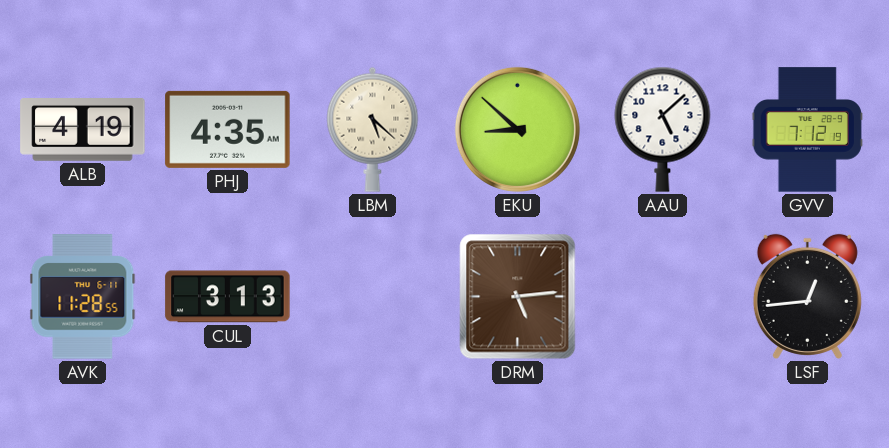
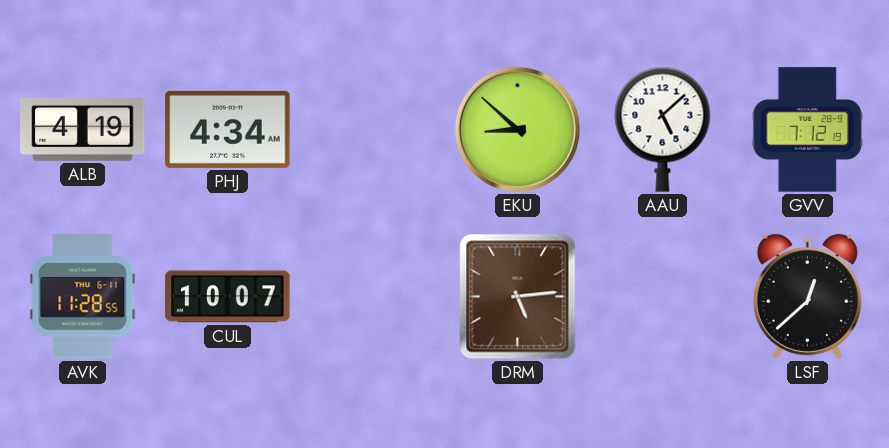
PHJ: 4:35 -> 4:34 (228, 129)
LBM: 5:22 -> none (373, 129)
CUL: 3:13 -> 10:07 (228, 297)
LSF: 12:44 -> 12:38 (807, 296)
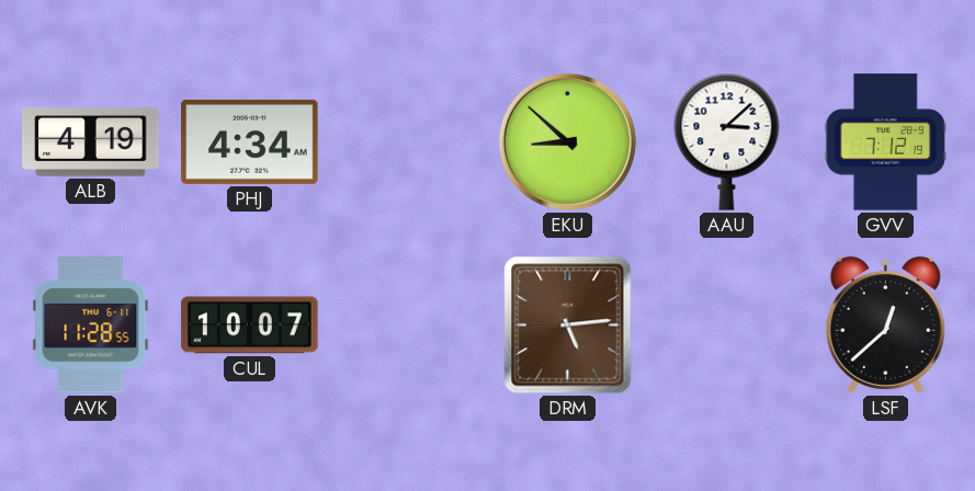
AAU: 5:08 -> 3:08 (727, 141)
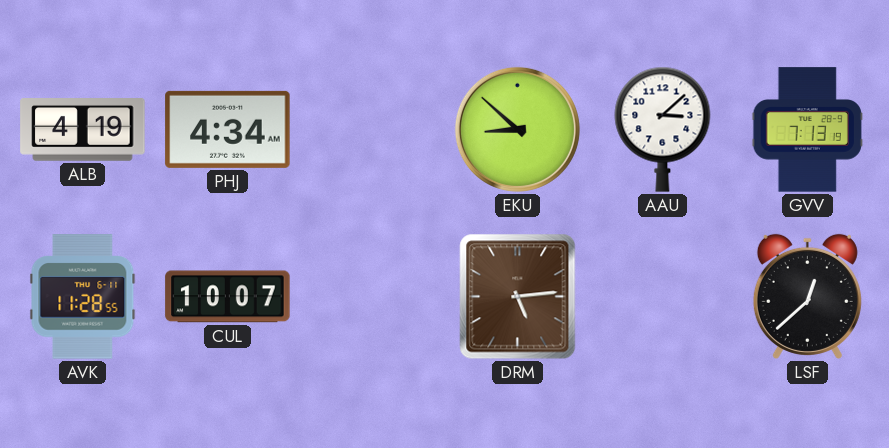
GVV: 7:12 -> 7:13 (807, 130)
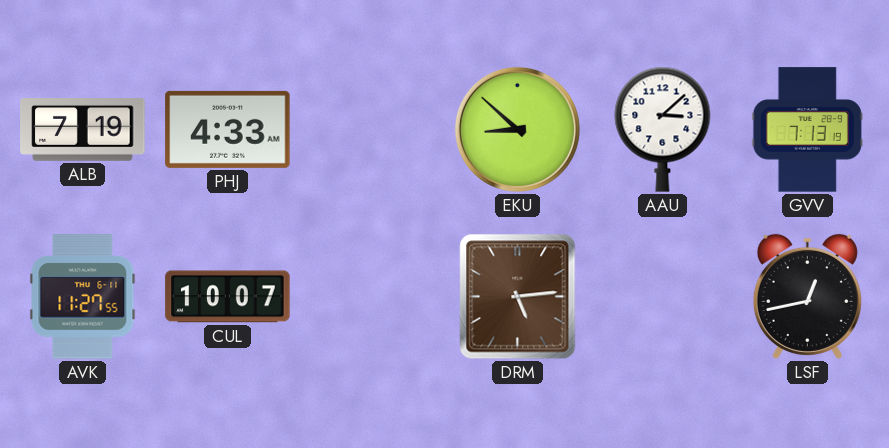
ALB: 4:19 -> 7:19 (83, 130)
PHJ: 4:34 -> 4:33 (228, 129)
AVK: 11:28 -> 11:27 (83, 297)
LSF: 12:38 -> 12:43 (807, 296)
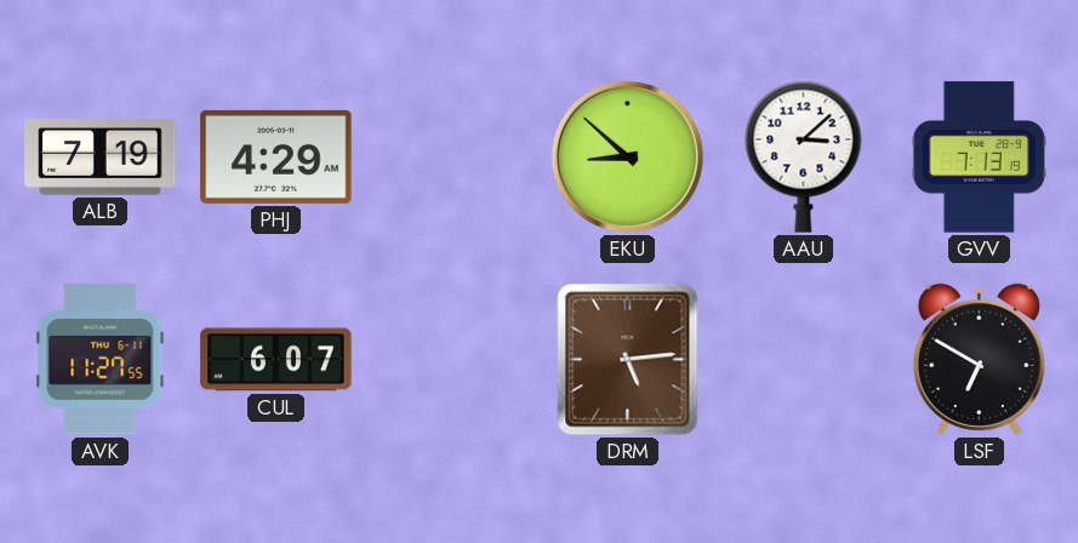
PHJ: 4:33 -> 4:29 (276, 156)
CUL: 10:07 -> 6:07 (276, 360)
LSF: 12:43 -> 6:50 (979, 359)
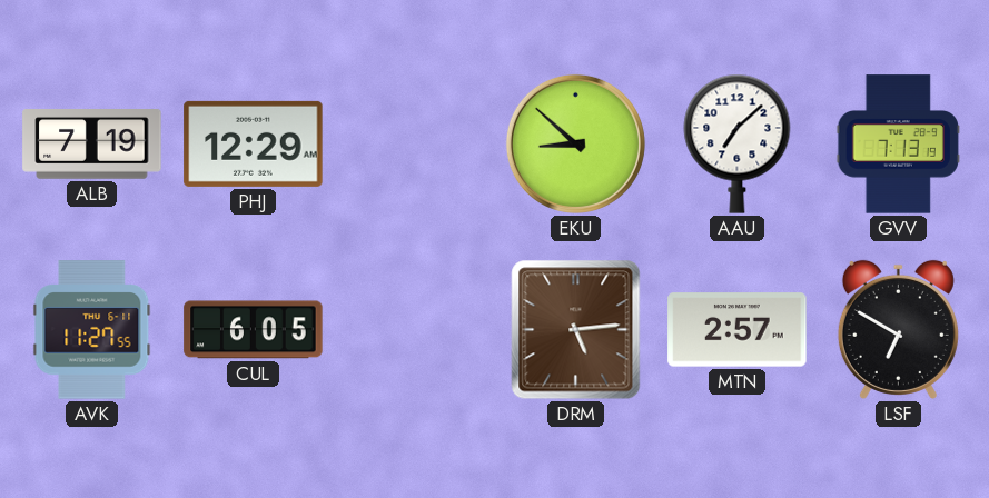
PHJ: 4:29 -> 12:29 (254, 143)
AAU: 3:08 -> 7:08 (738, 143)
CUL: 6:07 -> 6:05 (254, 330)
MTN: none -> 2:57 (738, 330)
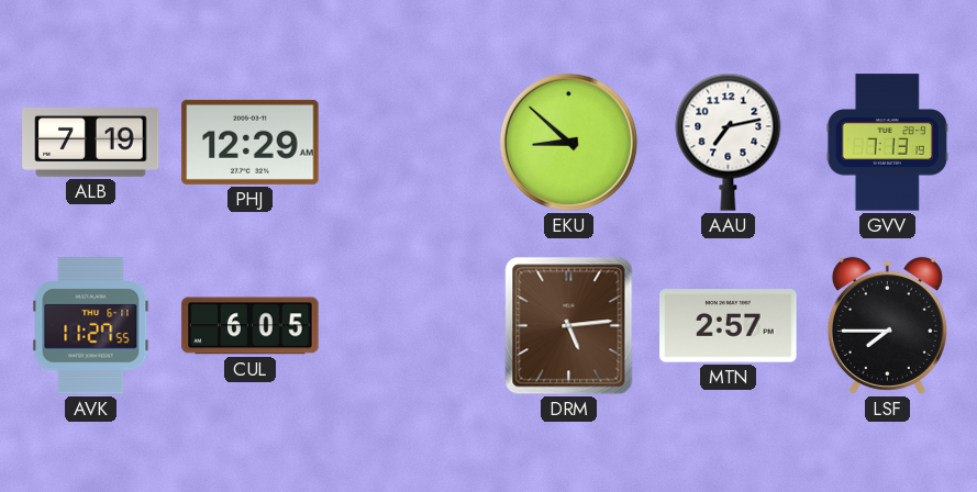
AAU: 7:08 -> 7:13 (729, 142)
LSF: 6:50 -> 7:45 (887, 325)
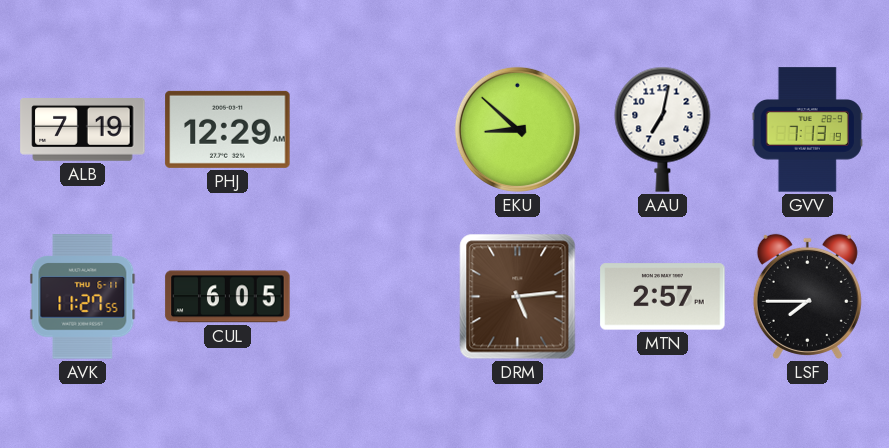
AAU: 7:13 -> 7:02 (663, 129)
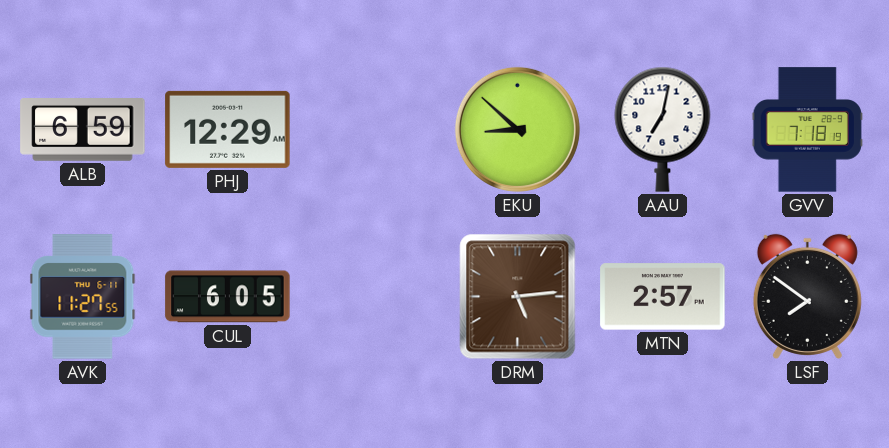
ALB: 7:19 -> 6:59 (83, 130)
GVV: 7:13 -> 7:18 (807, 130)
LSF: 7:45 -> 7:51 (807, 296)
